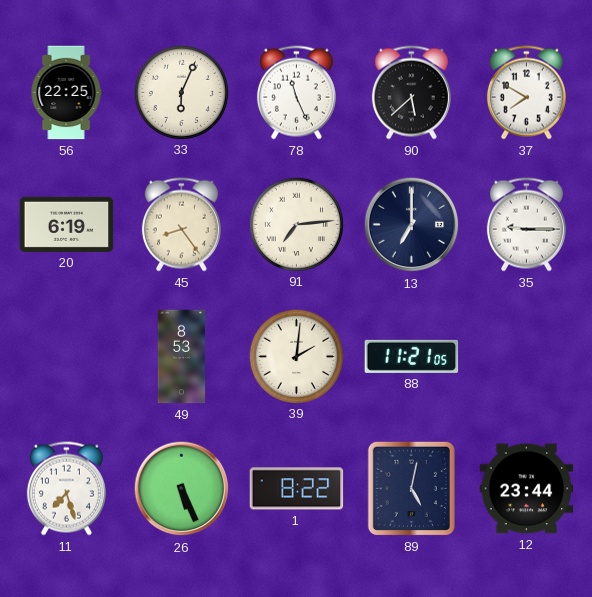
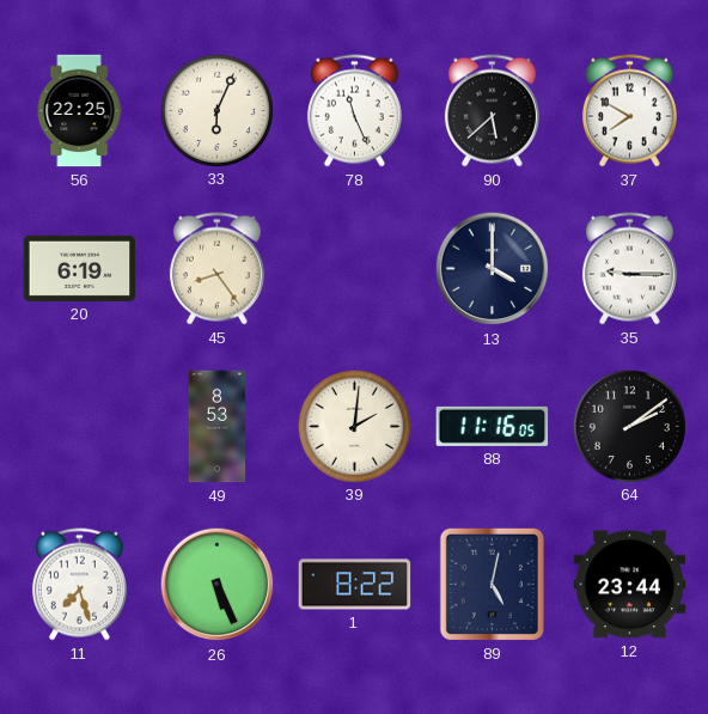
91: 7:14 -> none (296, 224)
13: 7:00 -> 4:00 (493, 269)
88: 11:21 -> 11:16 (493, 426)
64: none -> 2:09 (629, 426)
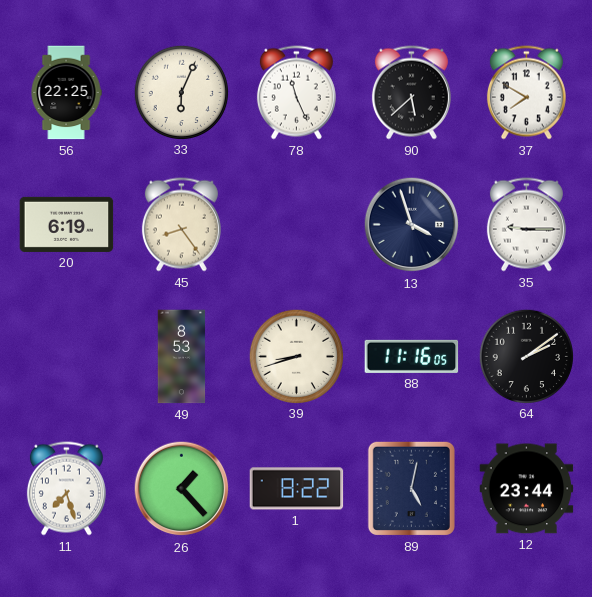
13: 4:00 -> 3:57 (412, 225)
39: 2:01 -> 8:42 (296, 356)
26: 5:26 -> 1:23 (182, 489)
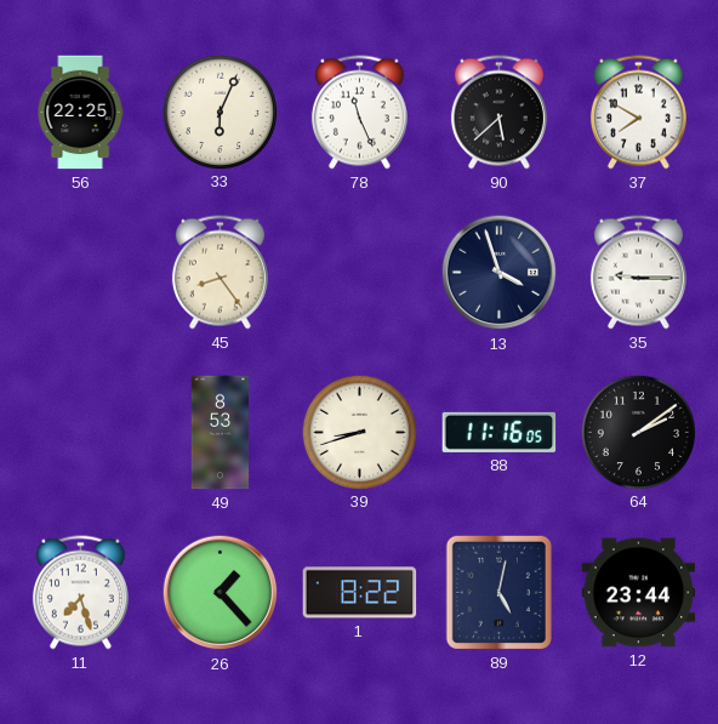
20: 6:19 -> none (67, 224)
